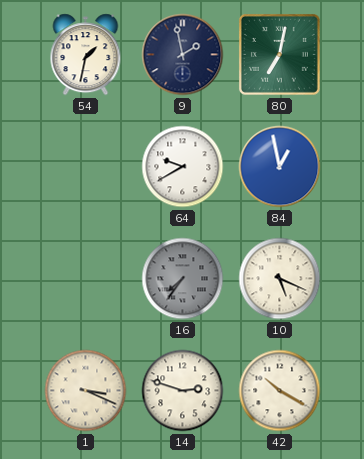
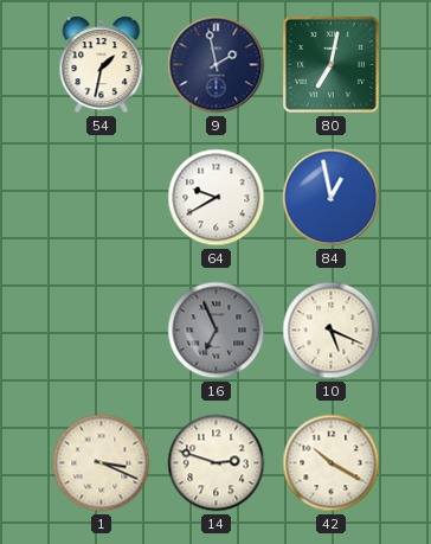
16: 7:36 -> 6:56 (217, 331)
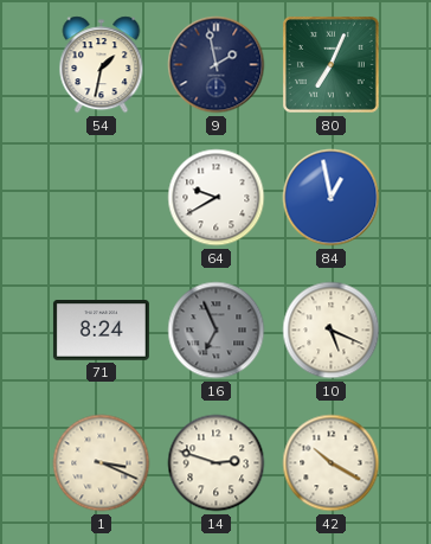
80: 7:02 -> 7:04 (330, 64)
71: none -> 8:24 (101, 331)
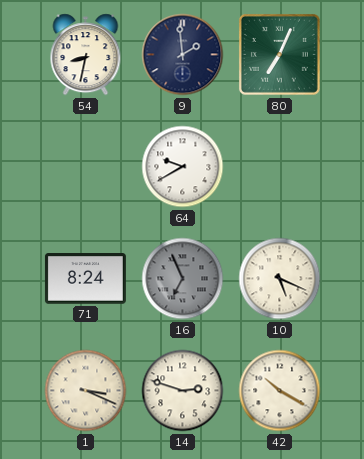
54: 1:32 -> 8:32 (86, 55)
9: 1:58 -> 1:59 (183, 55)
84: 12:58 -> none (332, 198)
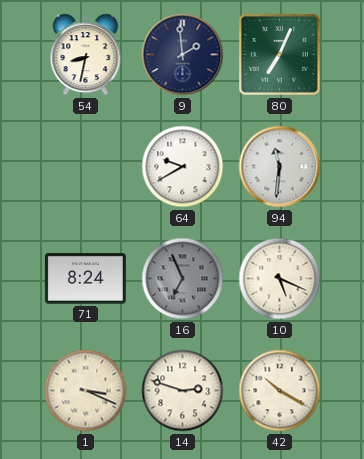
94: none -> 11:31 (280, 167)
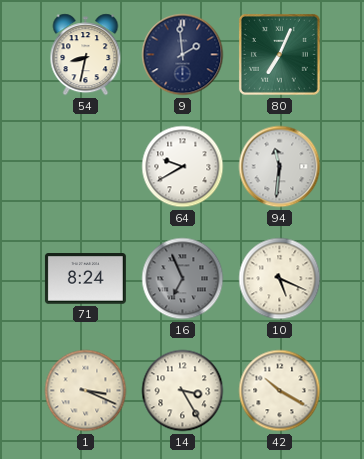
14: 2:48 -> 3:25 (183, 391)
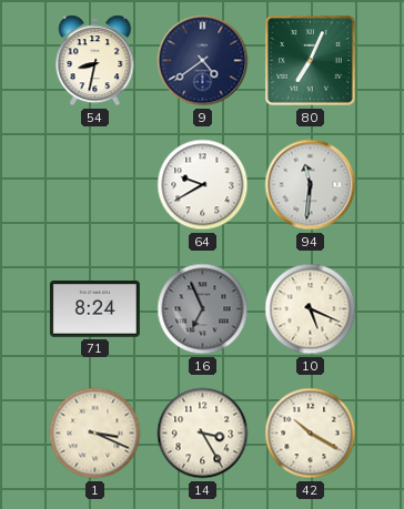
9: 1:59 -> 4:39 (203, 61)
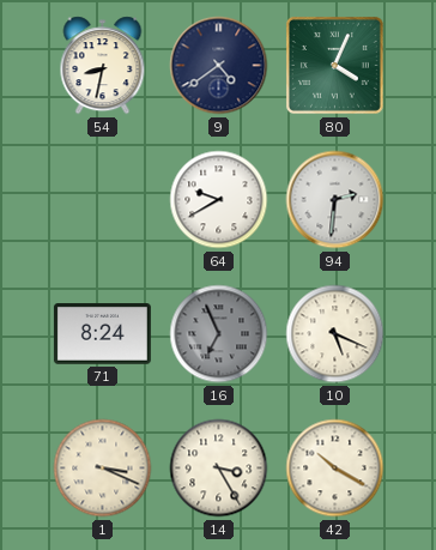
80: 7:04 -> 4:04 (334, 65)
94: 11:31 -> 2:31 (335, 200)
